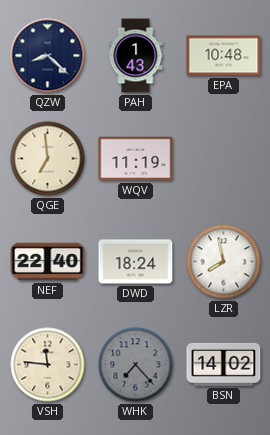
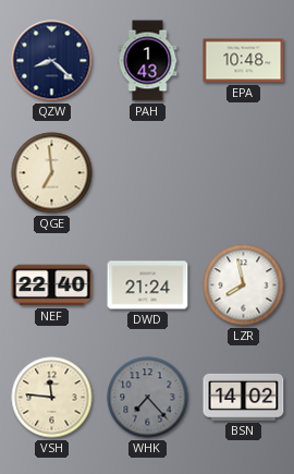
WQV: 11:19 -> none (136, 159)
DWD: 18:24 -> 21:24 (148, 285)
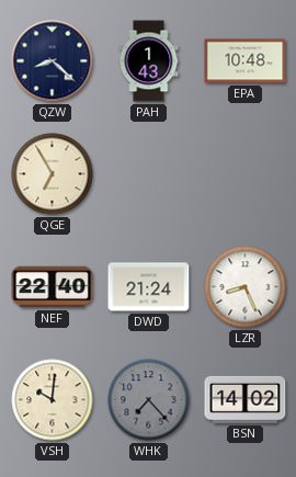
QGE: 6:59 -> 6:55 (53, 174)
LZR: 7:58 -> 8:26 (246, 287)
VSH: 11:46 -> 10:01 (53, 400)
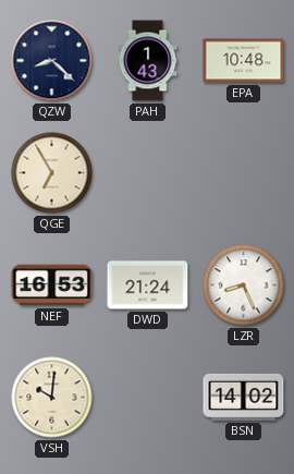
NEF: 22:40 -> 16:53 (52, 285)
WHK: 7:23 -> none (149, 400)
